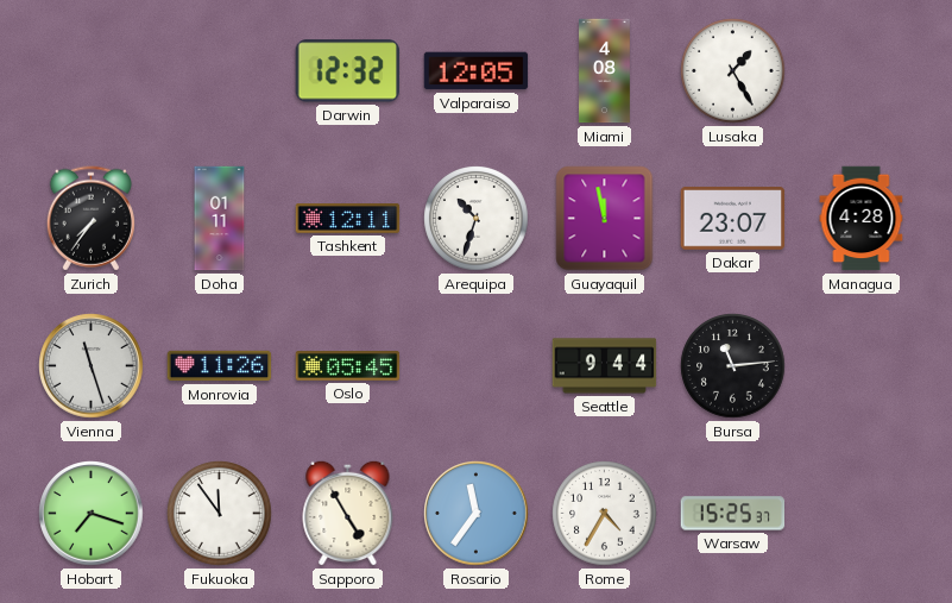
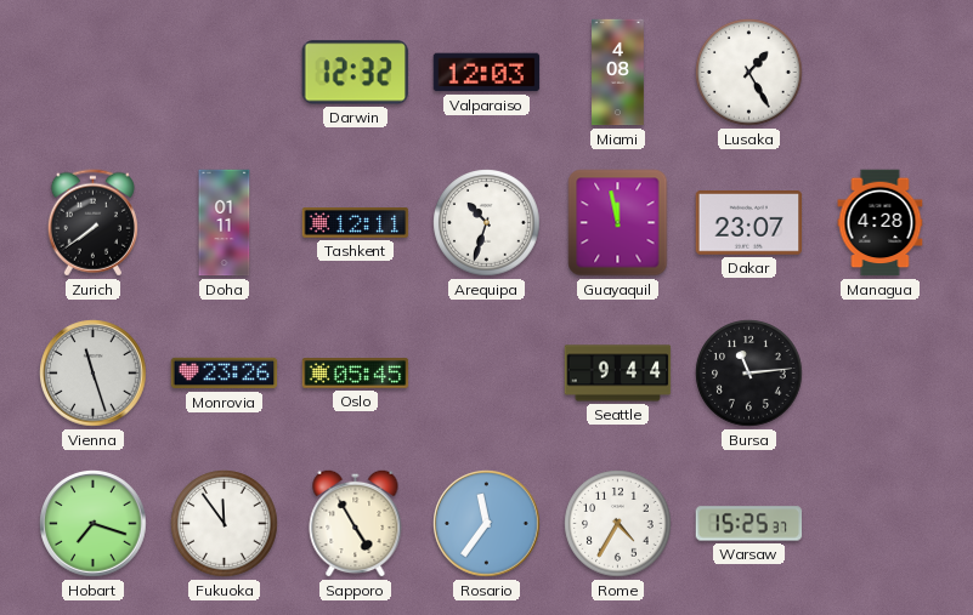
Valparaiso: 12:05 -> 12:03 (487, 73)
Zurich: 7:36 -> 7:39 (92, 223)
Monrovia: 11:26 -> 23:26 (225, 374)
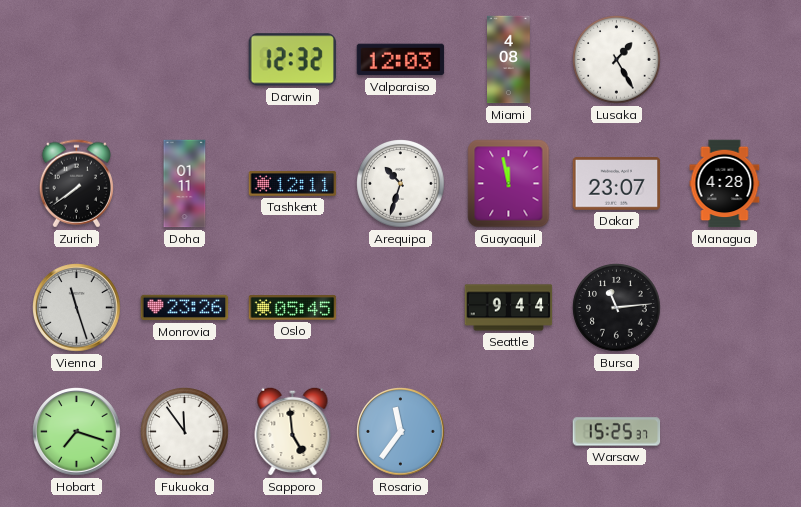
Sapporo: 4:55 -> 4:59 (293, 431)
Rome: 4:35 -> none (618, 524)
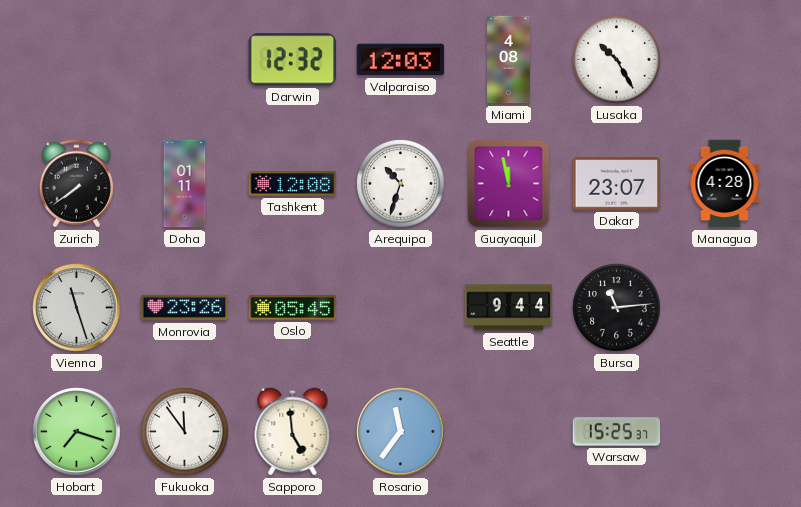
Lusaka: 1:25 -> 10:25 (617, 60)
Tashkent: 12:11 -> 12:08 (293, 184)
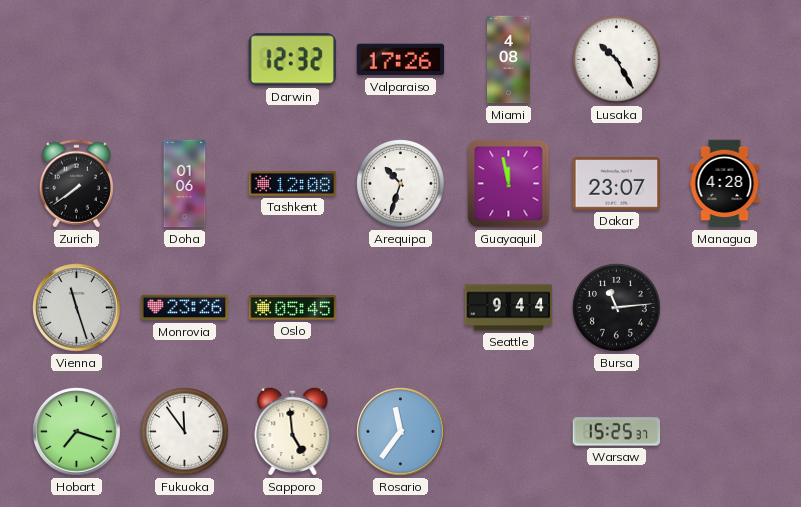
Valparaiso: 12:03 -> 17:26 (401, 60)
Doha: 01:11 -> 01:06 (185, 184)
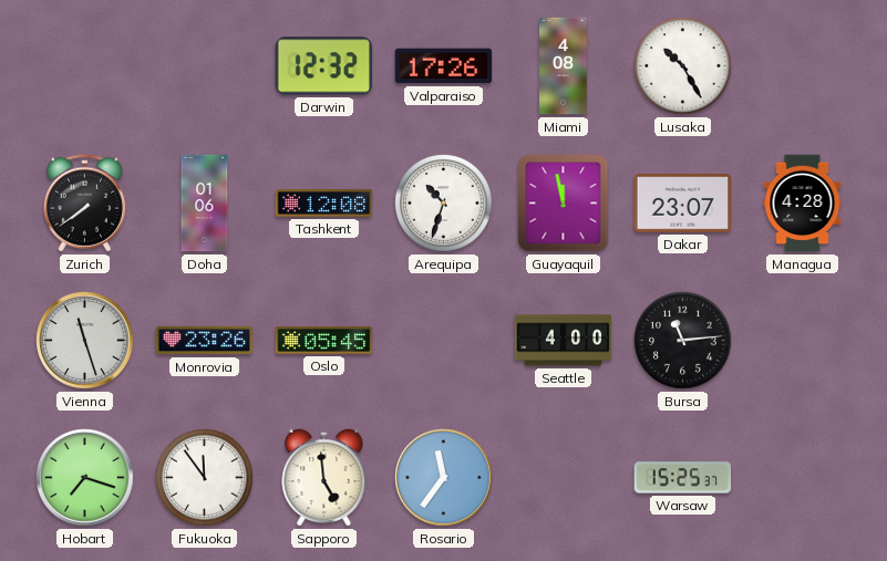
Seattle: 9:44 -> 4:00 (564, 341)
